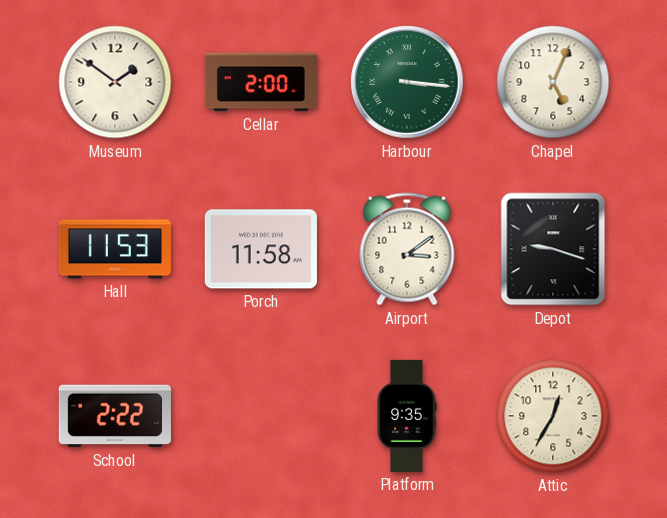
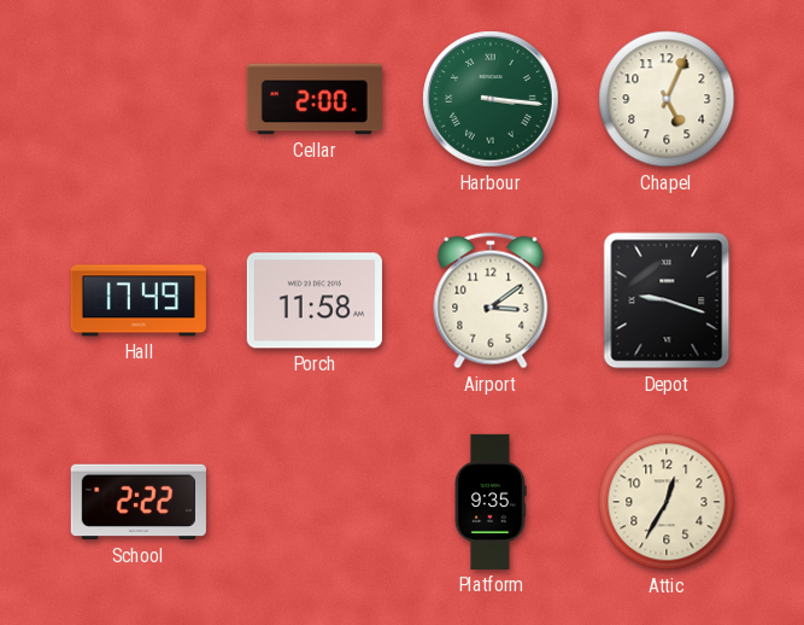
Museum: 1:51 -> none (115, 82)
Hall: 11:53 -> 17:49 (139, 300)
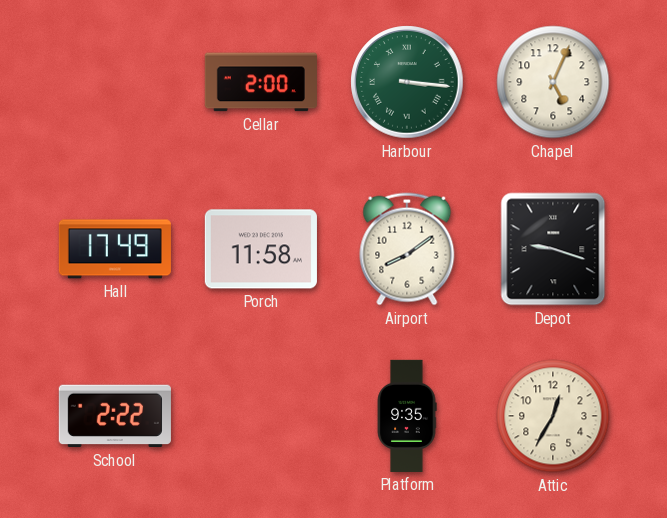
Airport: 3:09 -> 8:09 (407, 249)
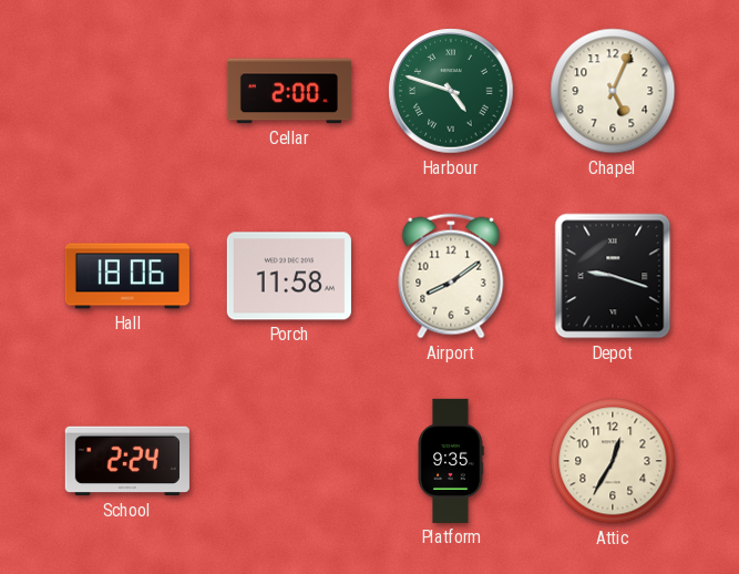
Harbour: 3:16 -> 4:48 (451, 91)
Hall: 17:49 -> 18:06 (127, 276)
School: 2:22 -> 2:24 (127, 461)
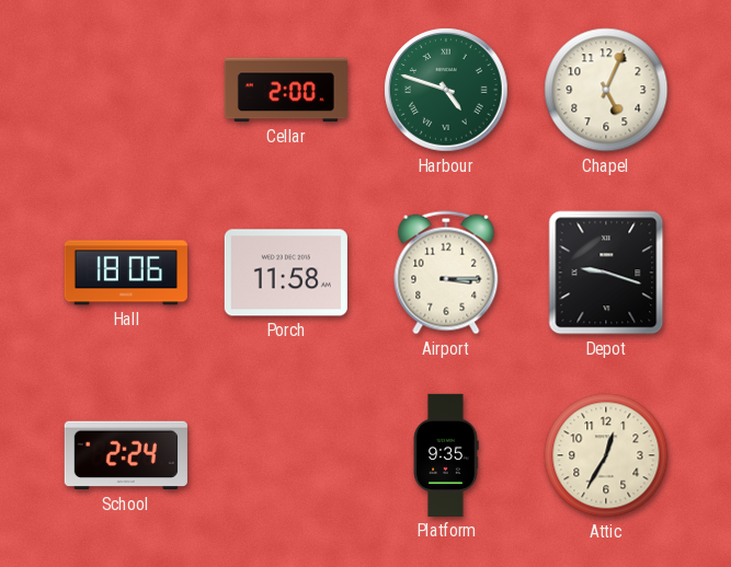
Airport: 8:09 -> 3:15 (446, 273)
